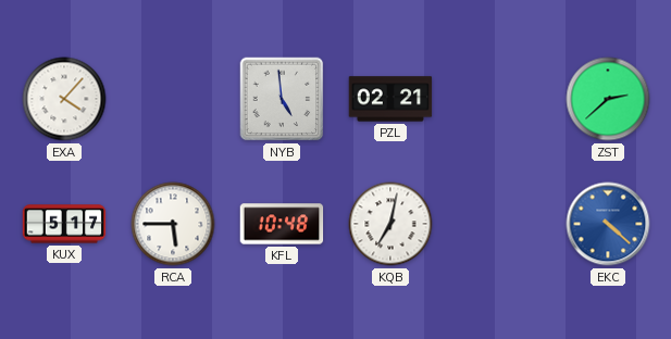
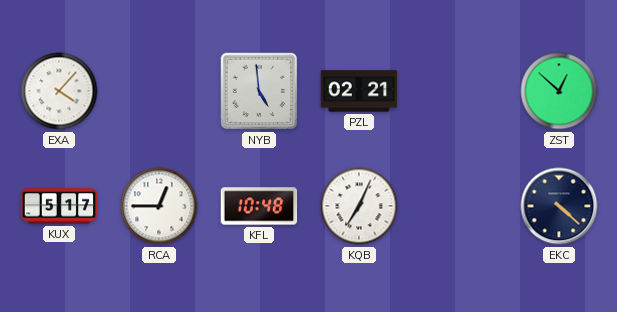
ZST: 2:38 -> 12:52 (559, 91)
RCA: 5:45 -> 12:45 (159, 206)
KQB: 7:02 -> 7:04 (359, 206)
EKC dial: blue -> navy (559, 206)
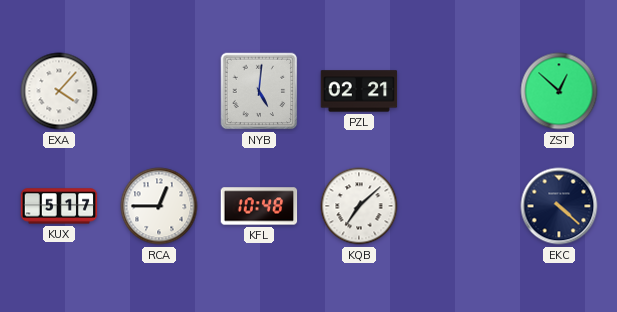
NYB: 4:59 -> 5:01 (259, 91)
KQB: 7:04 -> 7:08 (359, 206)
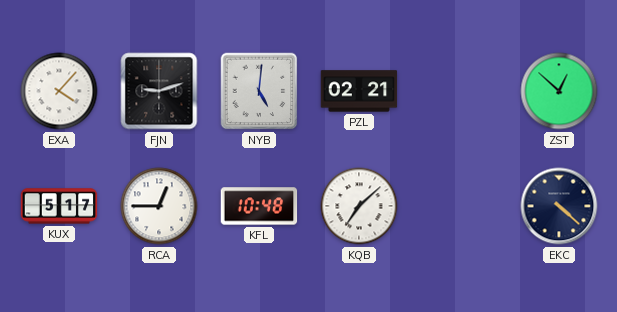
FJN: none -> 9:12 (159, 91)
